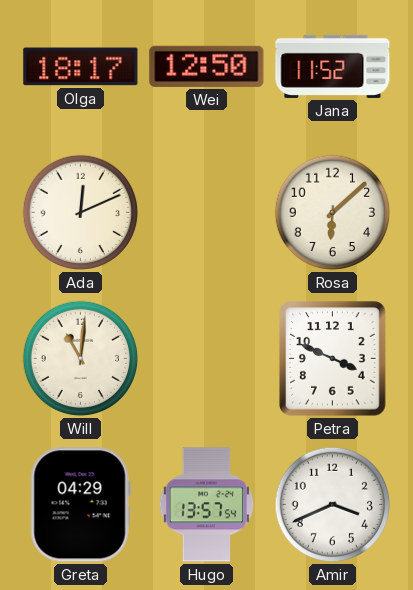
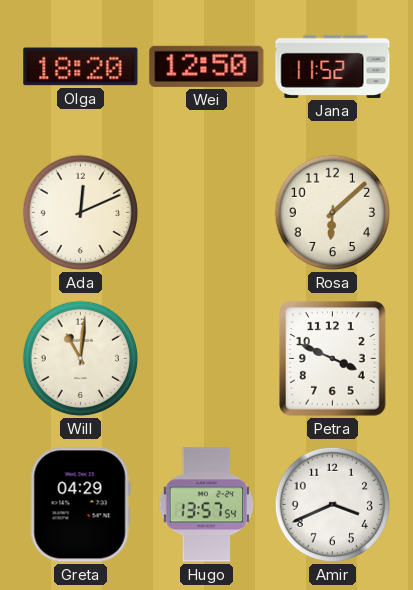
Olga: 18:17 -> 18:20 (81, 67)
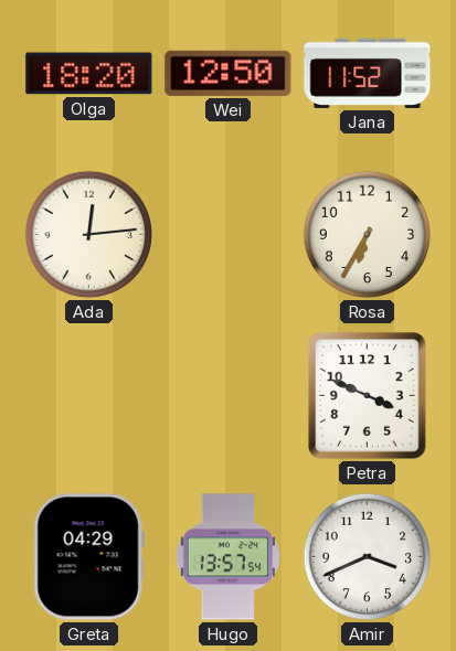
Ada: 12:11 -> 12:14 (89, 235)
Rosa: 6:08 -> 6:35 (368, 235)
Will: 11:01 -> none (81, 359)
